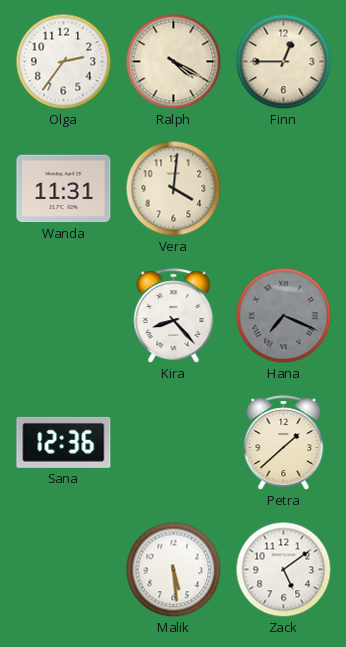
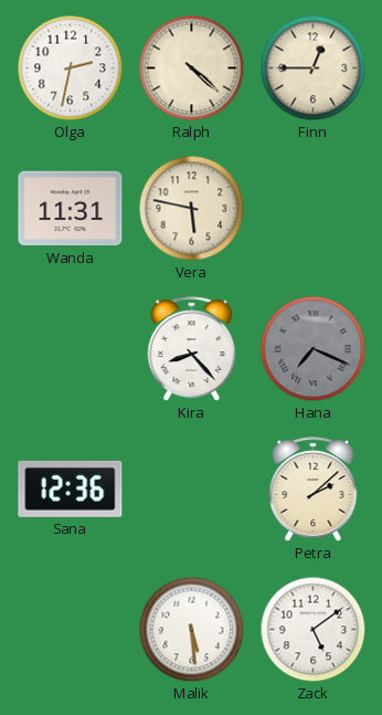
Olga: 2:36 -> 2:32 (71, 69)
Ralph: 4:20 -> 4:22 (192, 69)
Vera: 4:01 -> 5:47 (192, 209)
Petra: 1:38 -> 2:08 (314, 490)
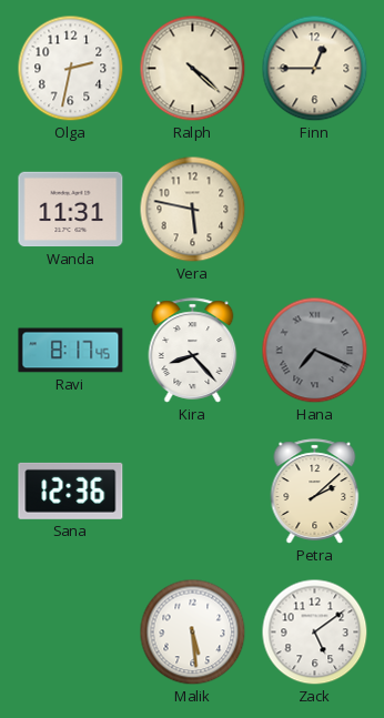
Ravi: none -> 8:17 (71, 351)
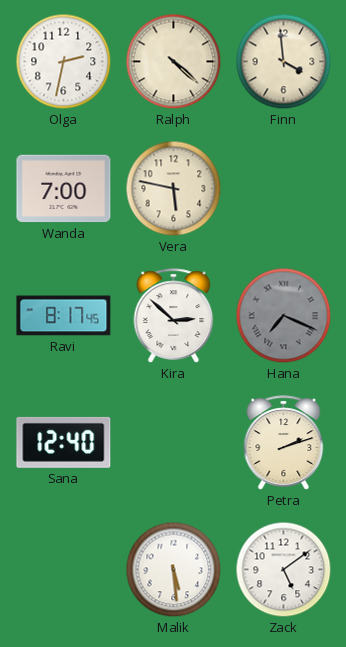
Finn: 12:45 -> 3:59 (284, 62)
Wanda: 11:31 -> 7:00 (64, 189)
Kira: 8:23 -> 2:52 (174, 316)
Sana: 12:36 -> 12:40 (64, 442)
Petra: 2:08 -> 2:12 (284, 443)
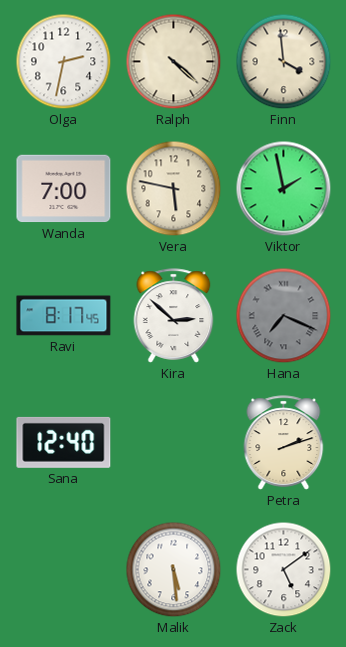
Viktor: none -> 1:58 (284, 189)
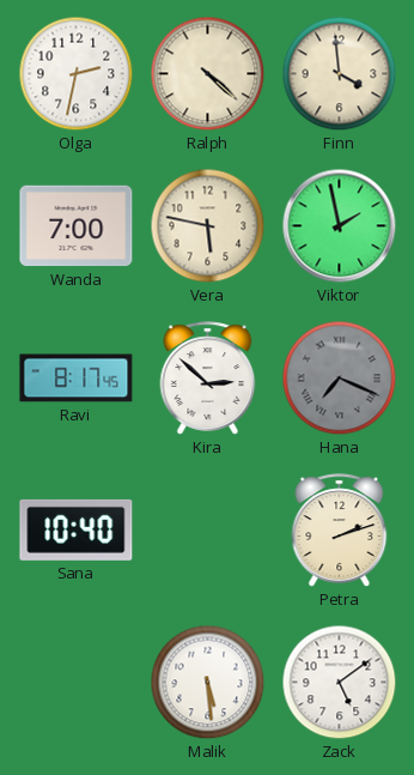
Sana: 12:40 -> 10:40 (77, 529)
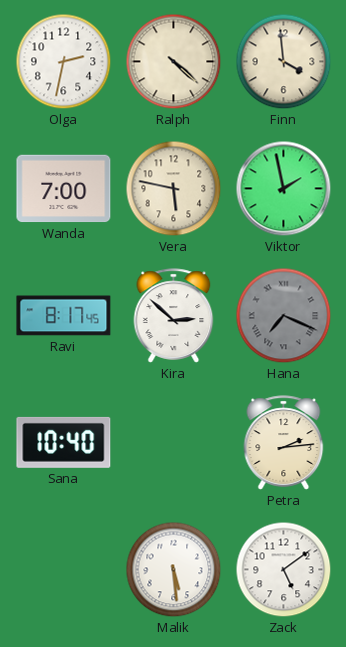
Petra: 2:12 -> 2:14 (284, 443)
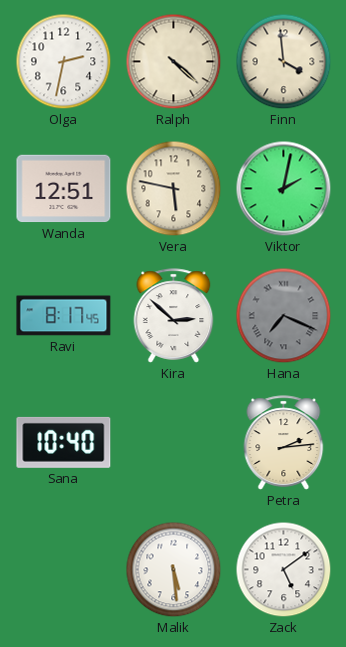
Wanda: 7:00 -> 12:51 (64, 189)
Viktor: 1:58 -> 2:02 (284, 189)
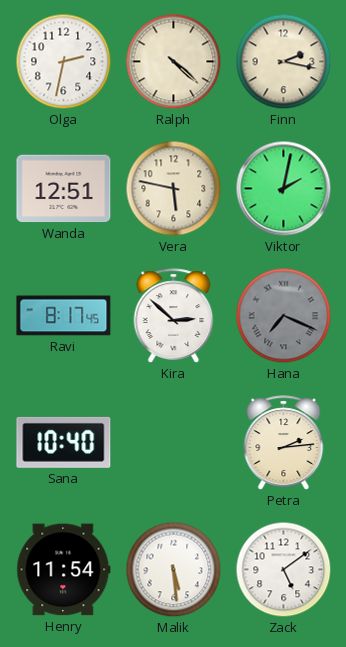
Finn: 3:59 -> 2:17 (284, 62)
Henry: none -> 11:54 (64, 570)
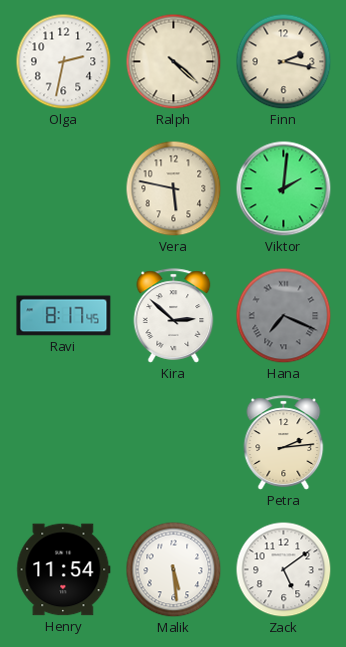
Wanda: 12:51 -> none (64, 189)
Viktor: 2:02 -> 2:01 (284, 189)
Sana: 10:40 -> none (64, 442)
